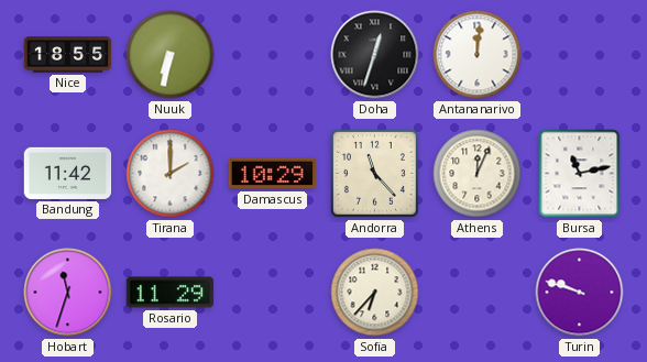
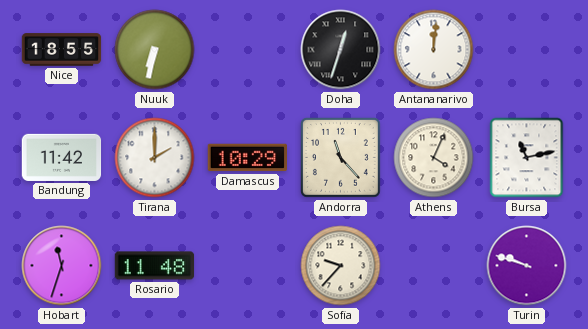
Athens: 12:04 -> 4:04 (434, 158)
Rosario: 11:29 -> 11:48 (155, 266)
Sofia: 6:37 -> 9:37 (341, 266)
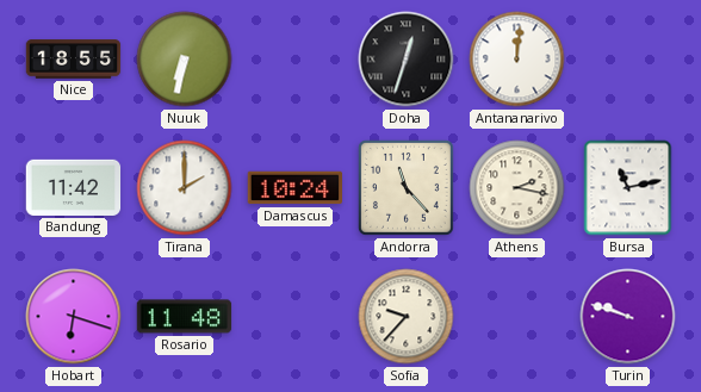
Damascus: 10:29 -> 10:24 (294, 188)
Athens: 4:04 -> 2:17 (517, 188)
Hobart: 11:33 -> 6:18 (74, 317)
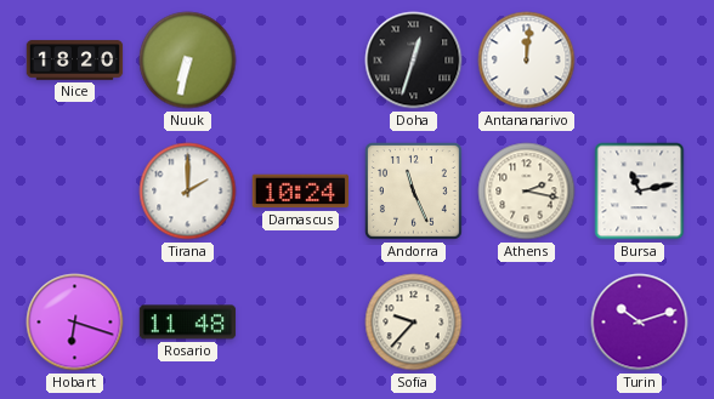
Nice: 18:55 -> 18:20 (75, 61)
Bandung: 11:42 -> none (74, 187)
Andorra: 11:23 -> 11:26 (413, 190)
Turin: 9:48 -> 10:12 (640, 323)
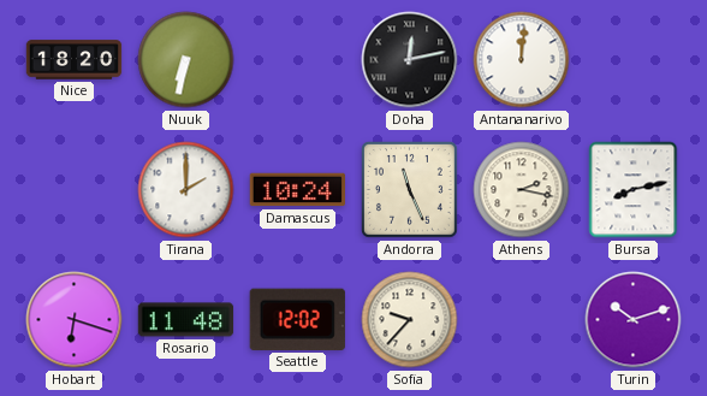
Doha: 12:33 -> 12:13 (410, 60)
Bursa: 11:13 -> 8:13 (634, 190)
Seattle: none -> 12:02 (297, 319)
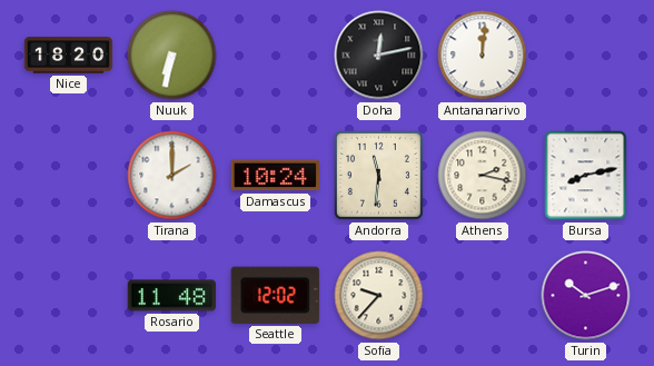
Andorra: 11:26 -> 11:31 (378, 175)
Hobart: 6:18 -> none (75, 320)
